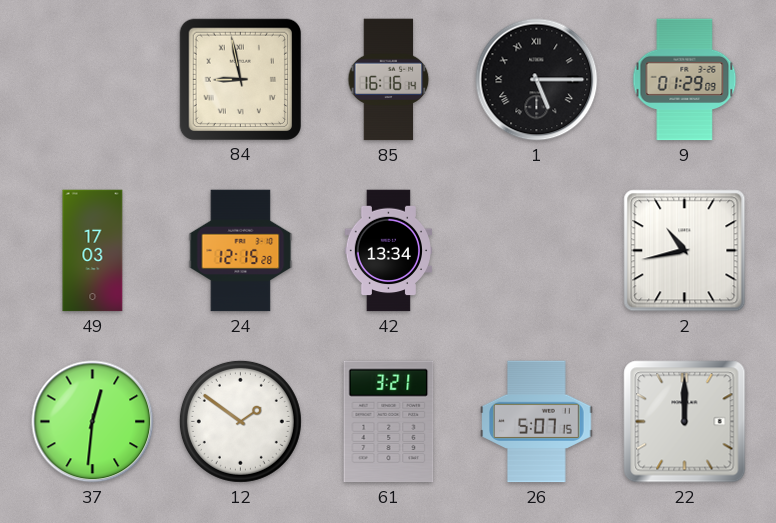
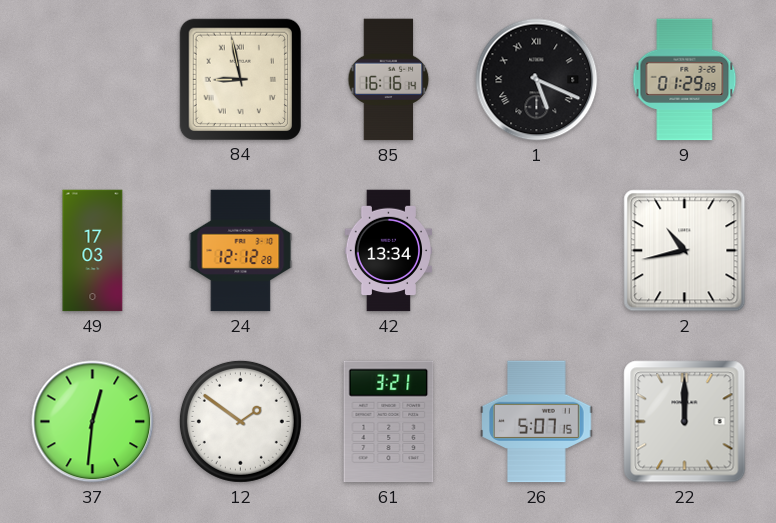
1: 5:15 -> 5:19 (537, 80)
24: 12:15 -> 12:12 (241, 251)
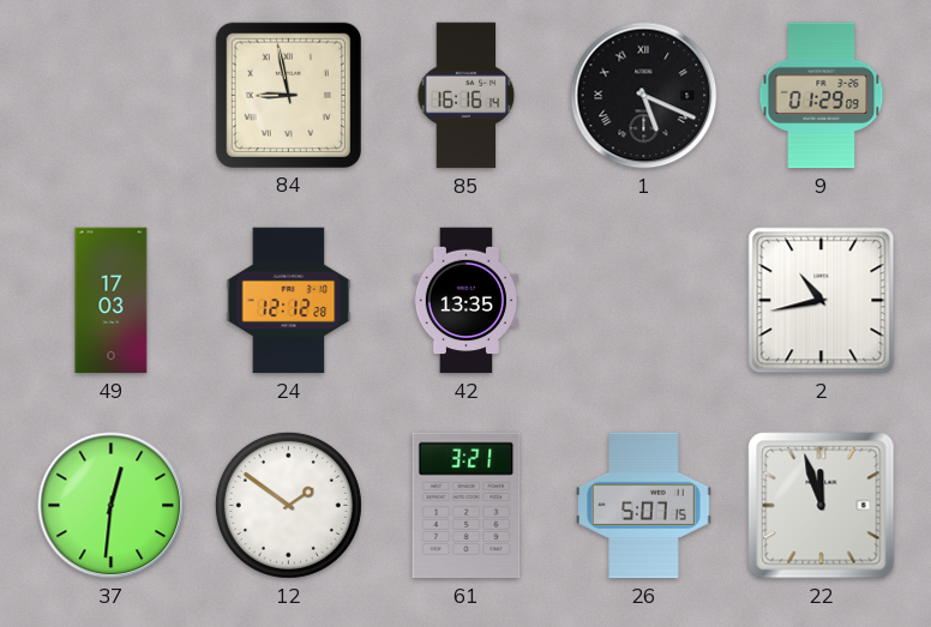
42: 13:34 -> 13:35 (465, 301)
22: 12:00 -> 11:57 (822, 506)
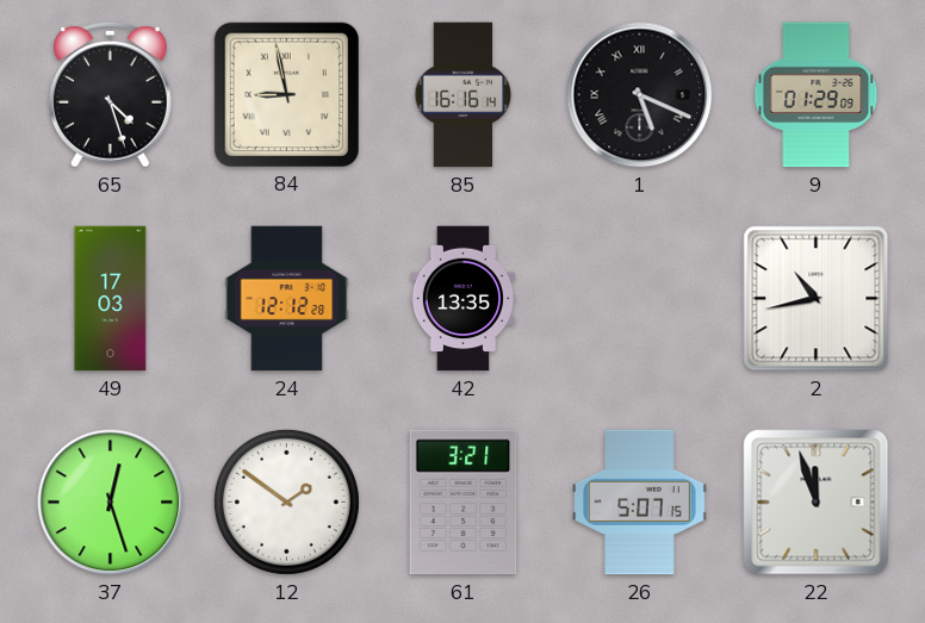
65: none -> 4:27 (110, 94)
37: 12:31 -> 12:27 (111, 503)
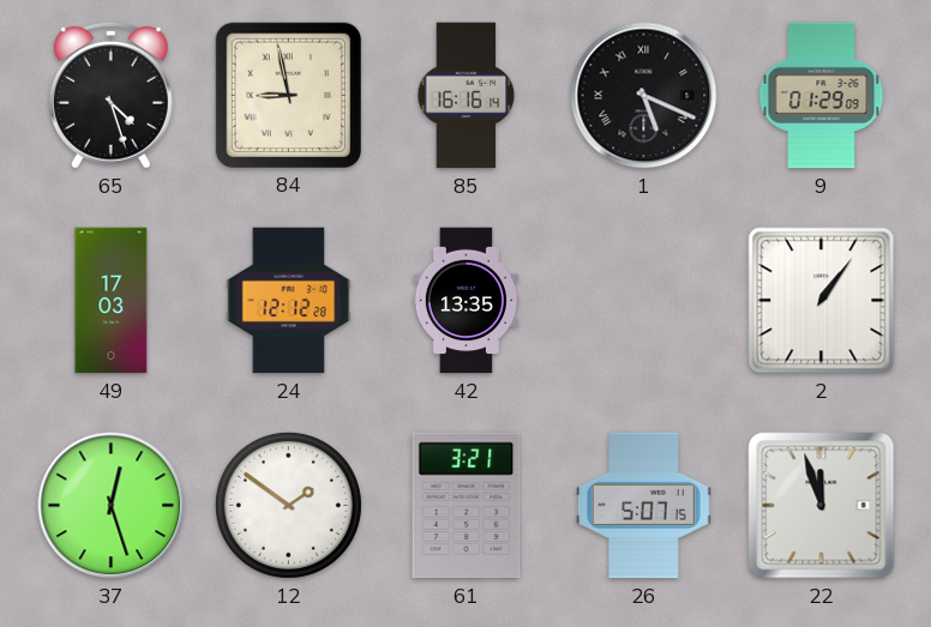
2: 10:43 -> 1:06 (822, 301)
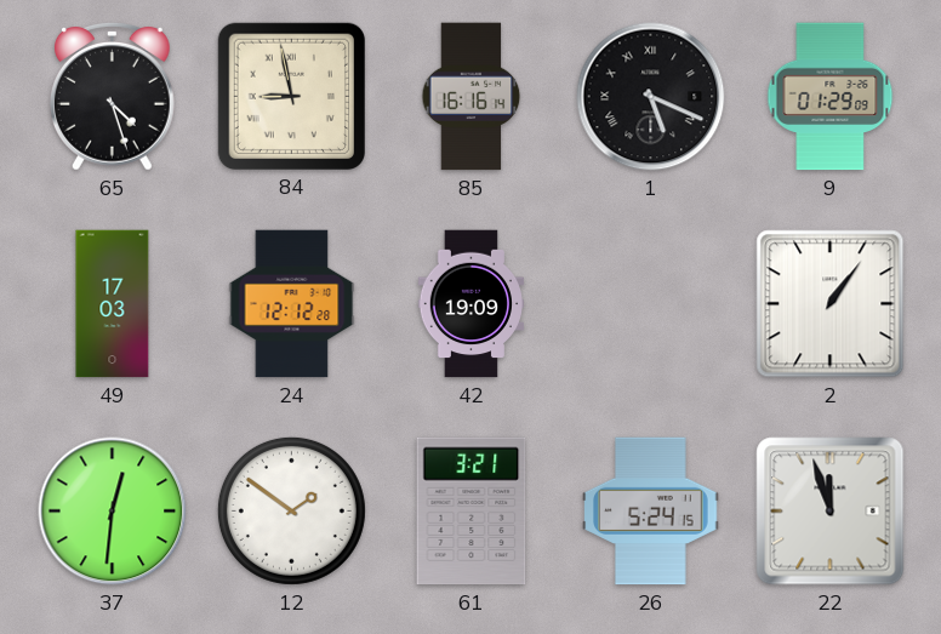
42: 13:35 -> 19:09 (470, 304)
37: 12:27 -> 12:31 (113, 512)
26: 5:07 -> 5:24 (651, 512)
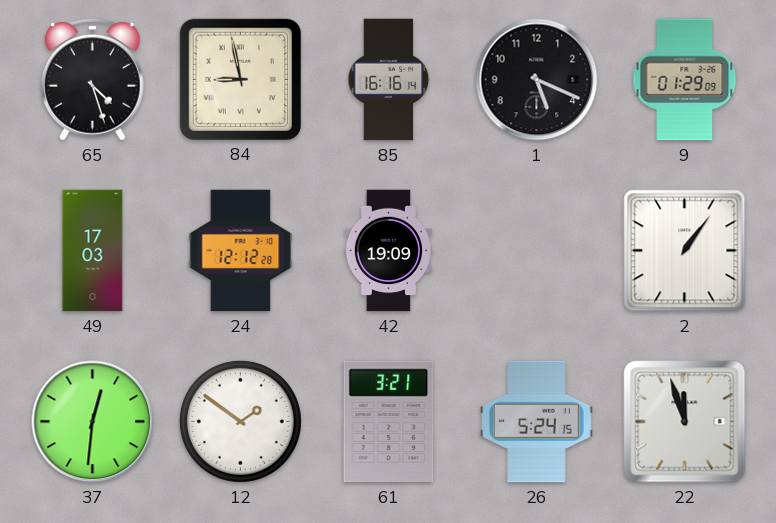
1 numerals: Roman -> Arabic (537, 80)
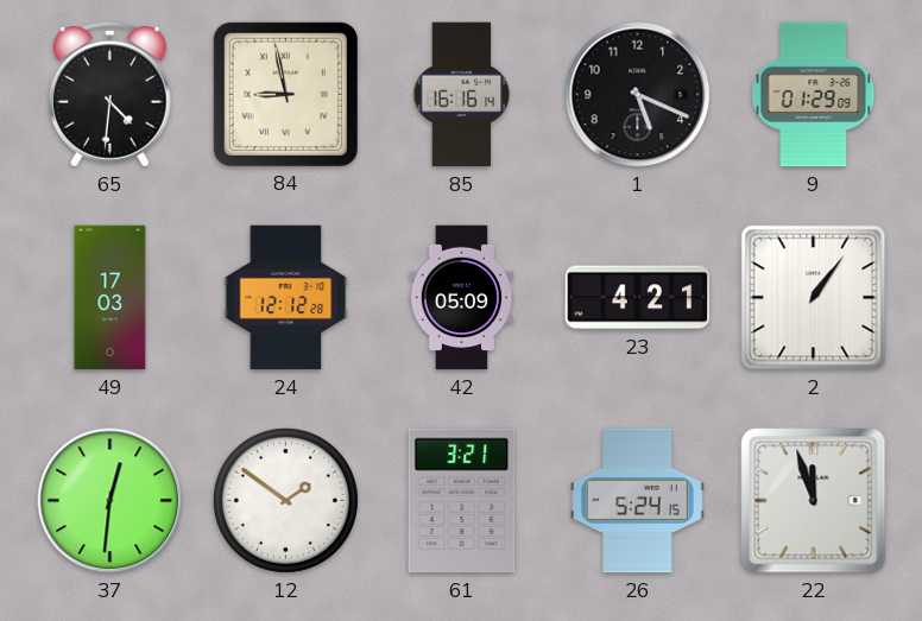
65: 4:27 -> 4:31 (109, 94)
42: 19:09 -> 05:09 (461, 298)
23: none -> 4:21 (638, 298)
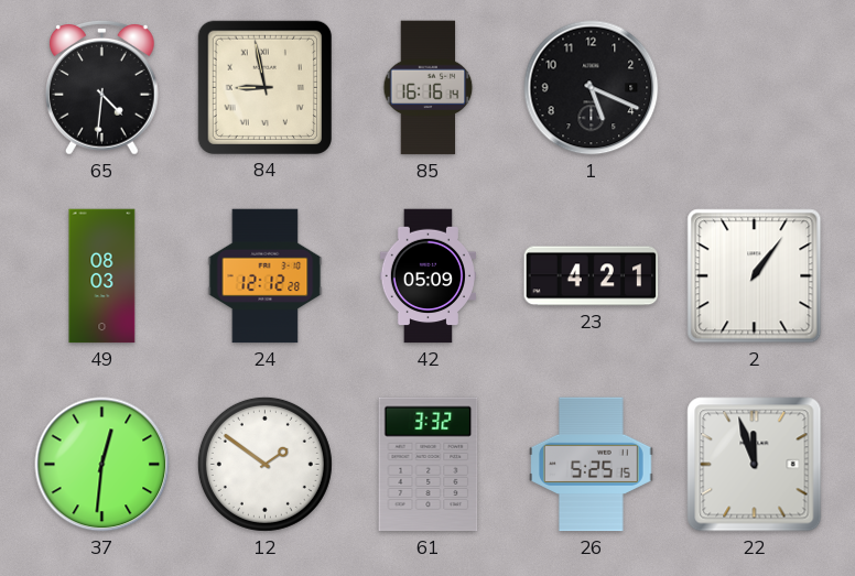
9: 01:29 -> none (814, 95)
49: 17:03 -> 08:03 (102, 276)
61: 3:21 -> 3:32 (429, 465)
26: 5:24 -> 5:25 (592, 465)
